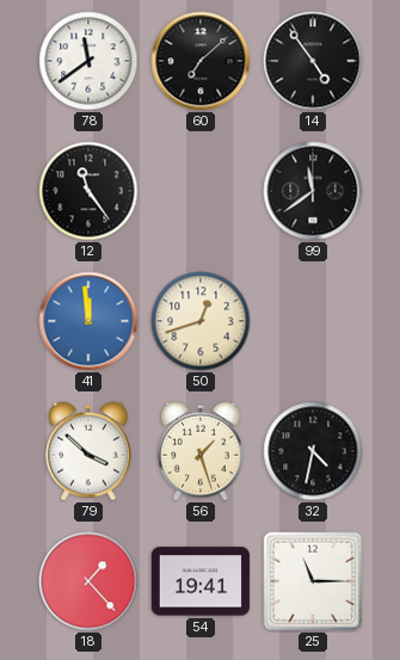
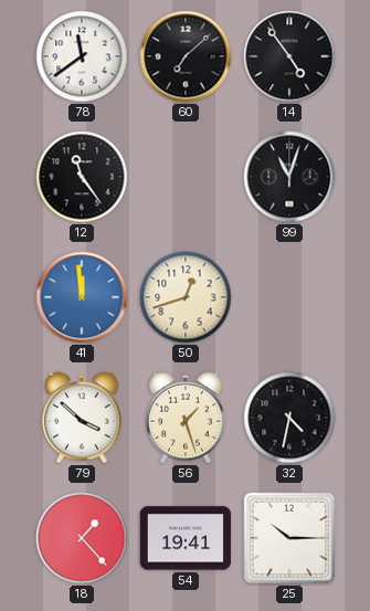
99: 11:39 -> 11:03 (289, 177)
25: 11:15 -> 10:15 (289, 538)
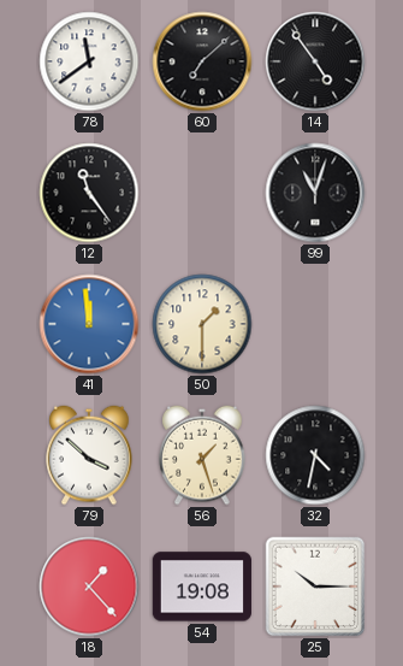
50: 12:42 -> 1:30 (202, 324)
54: 19:41 -> 19:08 (202, 587)
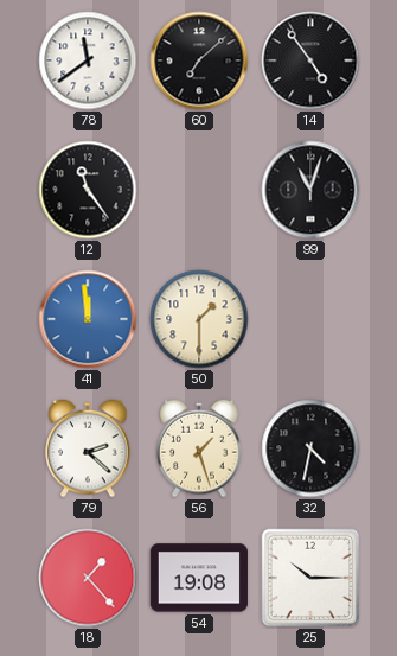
79: 3:52 -> 2:22 (88, 448)
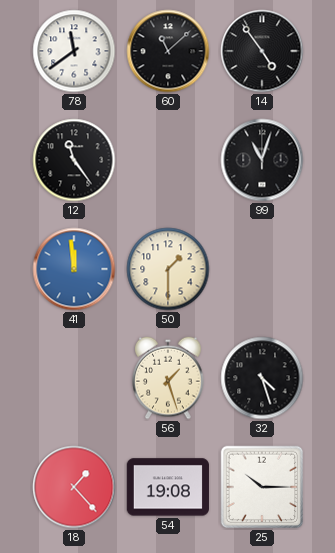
60: 7:08 -> 11:08 (168, 51)
79: 2:22 -> none (88, 448)
32: 4:32 -> 4:27 (262, 378)
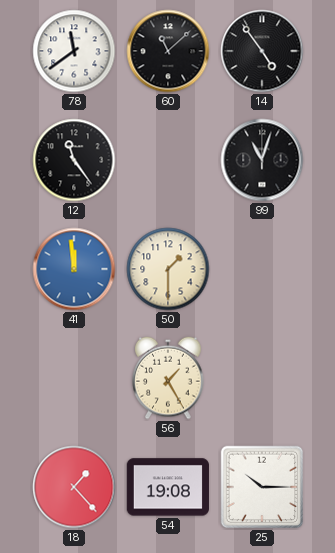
56: 1:27 -> 1:25 (168, 378)
32: 4:27 -> none (262, 378)
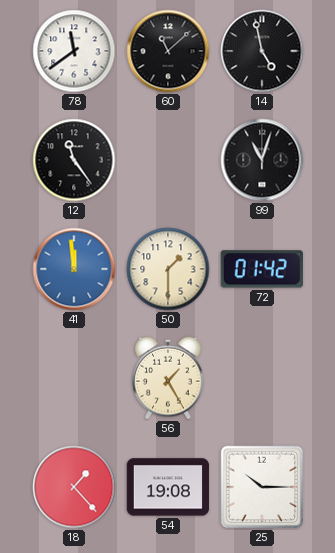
14: 4:54 -> 4:58 (262, 51)
72: none -> 01:42 (262, 269)
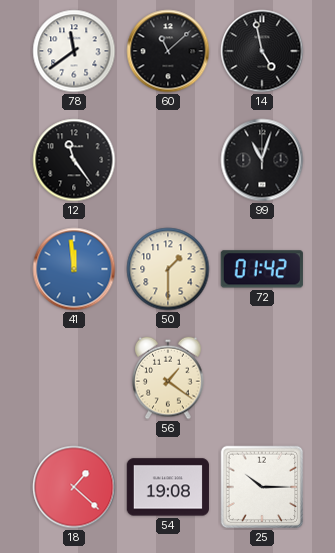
56: 1:25 -> 1:21 (168, 378)
18: 1:23 -> 1:22 (74, 487)
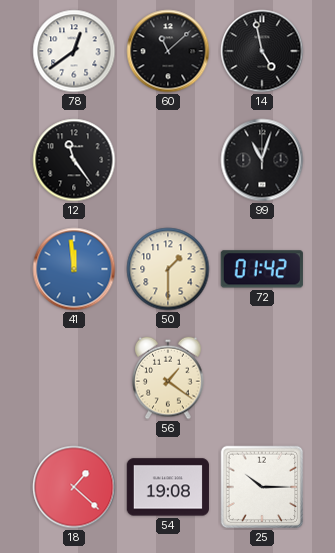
78: 11:39 -> 12:39 (74, 51)
